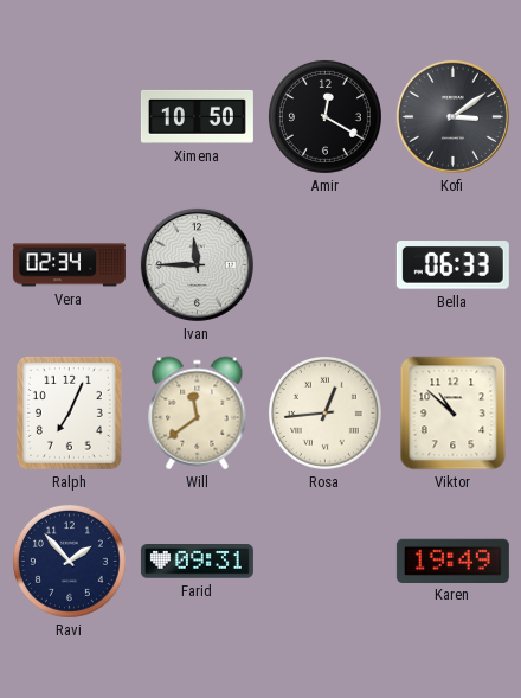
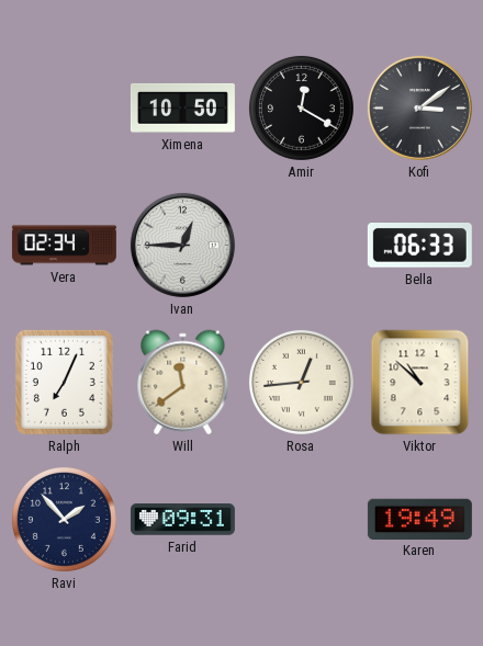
Ivan: 11:45 -> 12:45 (182, 245)
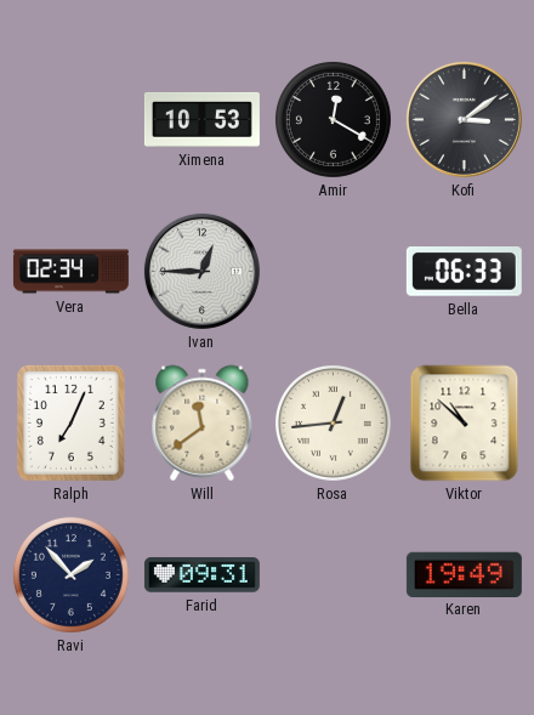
Ximena: 10:50 -> 10:53 (201, 119)
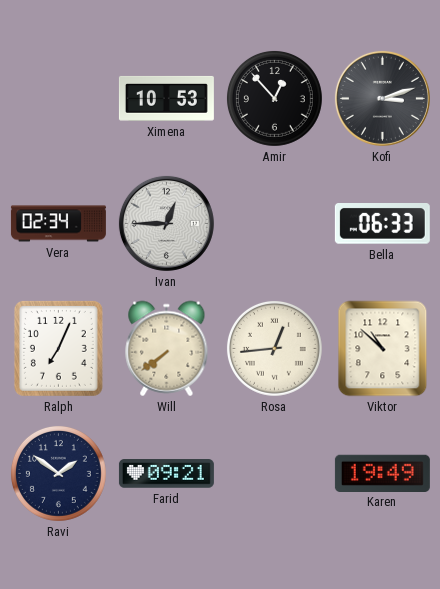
Amir: 12:20 -> 12:53 (274, 98)
Kofi: 3:09 -> 3:12 (382, 98)
Will: 11:39 -> 7:39 (167, 349)
Ravi: 1:53 -> 1:51 (58, 473)
Farid: 09:31 -> 09:21 (166, 474)
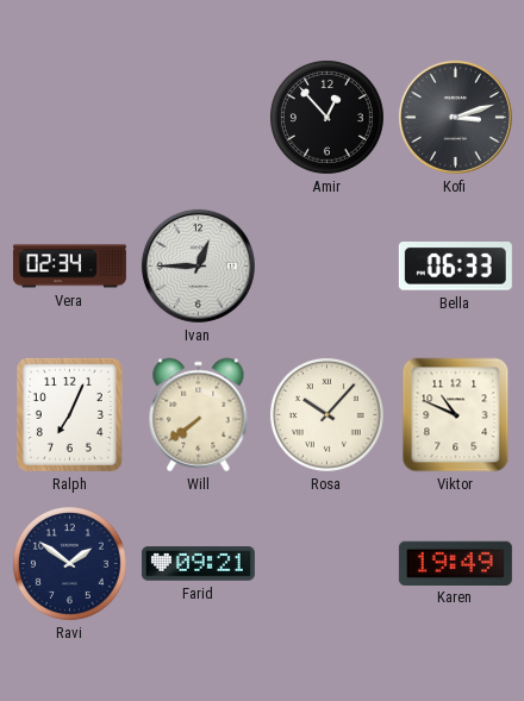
Ximena: 10:53 -> none (166, 98)
Rosa: 12:44 -> 10:07 (326, 414)
Viktor: 10:52 -> 10:49 (456, 415)
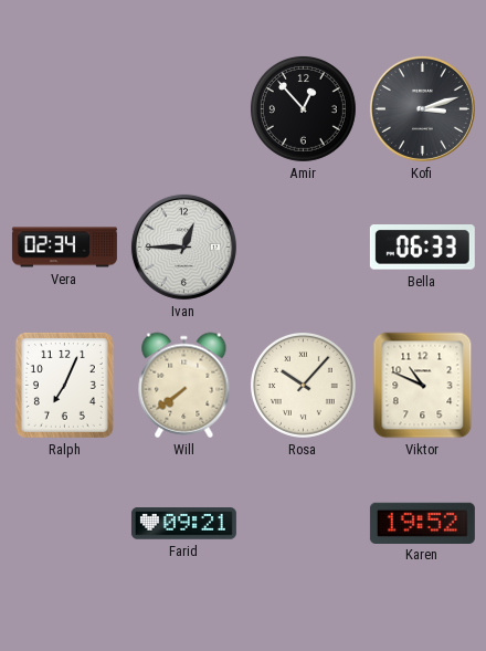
Ravi: 1:51 -> none (69, 563)
Karen: 19:49 -> 19:52 (422, 523)
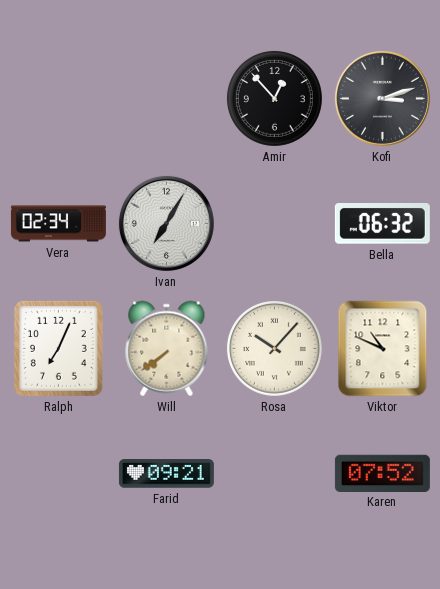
Ivan: 12:45 -> 7:05 (166, 223)
Bella: 06:33 -> 06:32 (382, 224)
Karen: 19:52 -> 07:52 (382, 473)
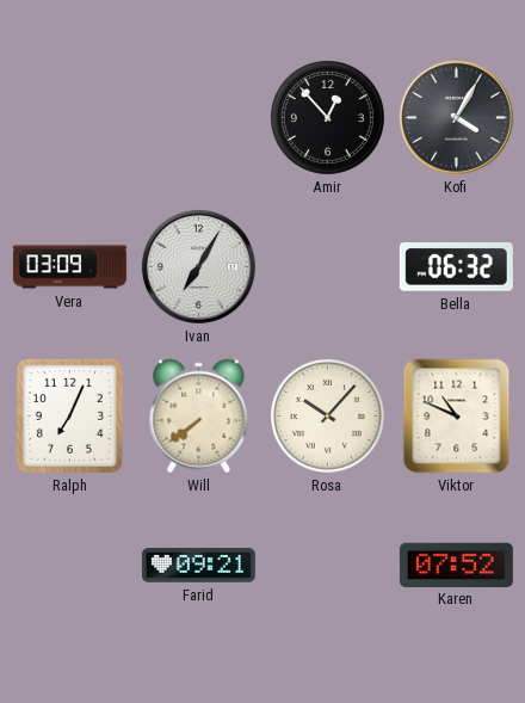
Kofi: 3:12 -> 4:05 (456, 117)
Vera: 02:34 -> 03:09 (69, 267)
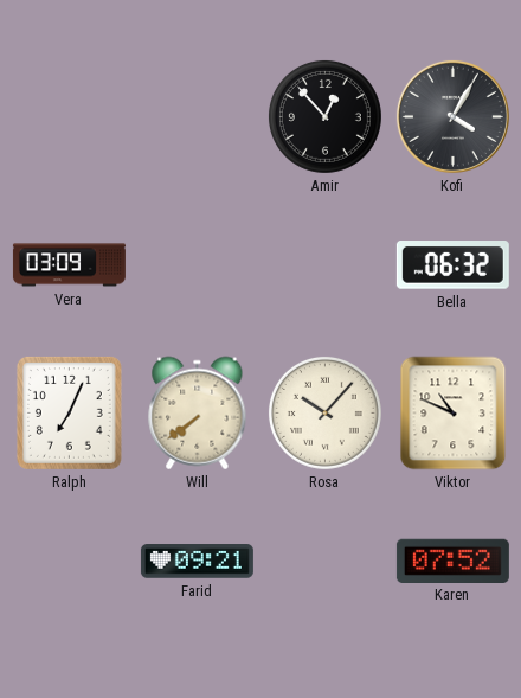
Ivan: 7:05 -> none (198, 266)
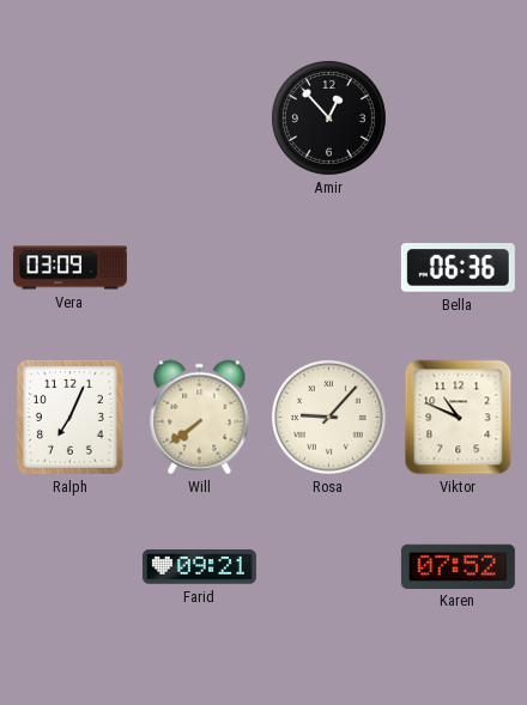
Kofi: 4:05 -> none (452, 116)
Bella: 06:32 -> 06:36 (458, 268)
Rosa: 10:07 -> 9:07 (328, 417)
